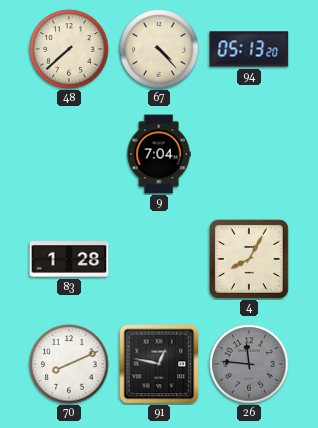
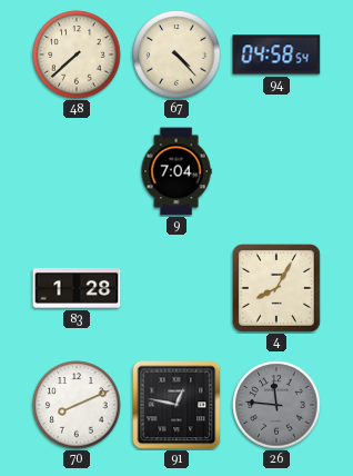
94: 05:13 -> 04:58 (276, 54)
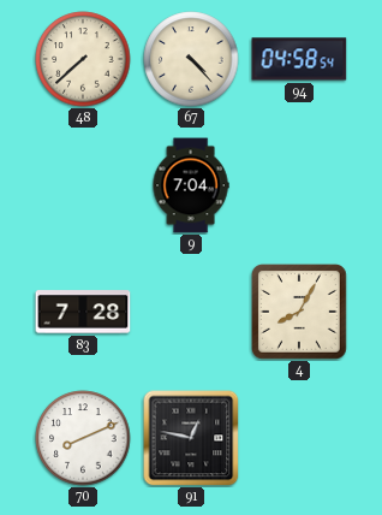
83: 1:28 -> 7:28 (83, 312)
26: 11:46 -> none (276, 405)
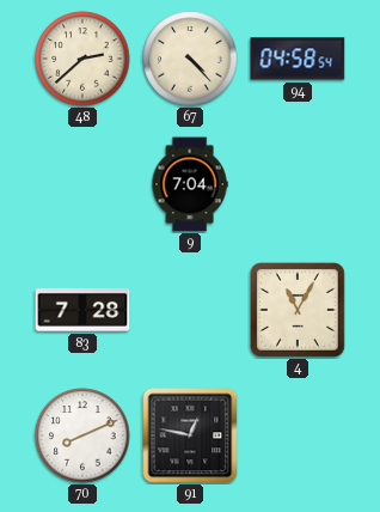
48: 7:38 -> 2:38 (82, 59)
4: 8:05 -> 11:05 (298, 310)
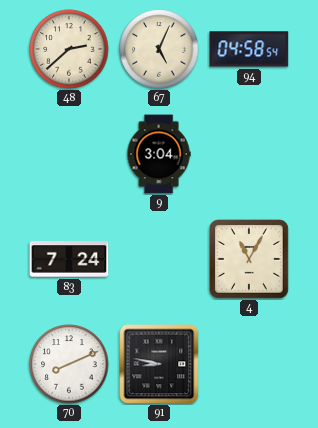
67: 4:23 -> 5:04 (159, 49)
9: 7:04 -> 3:04 (159, 154)
83: 7:28 -> 7:24 (69, 259)
91: 12:47 -> 8:47 (159, 364)
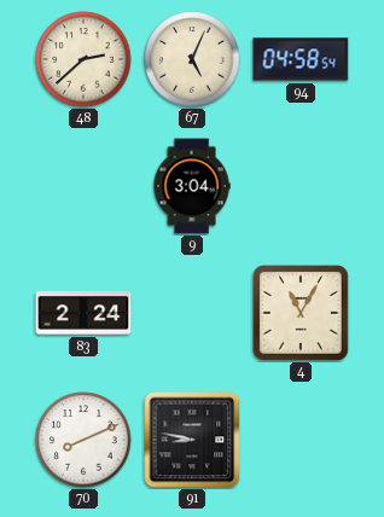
83: 7:24 -> 2:24 (83, 313)
